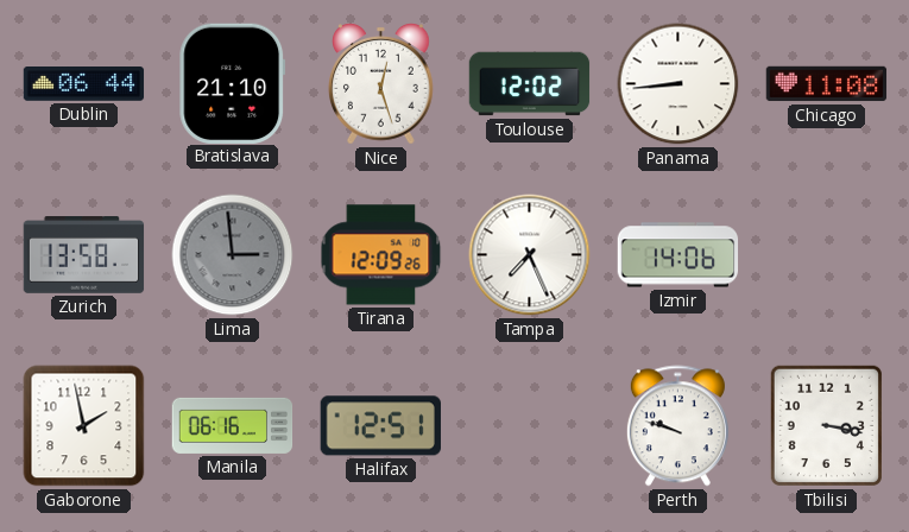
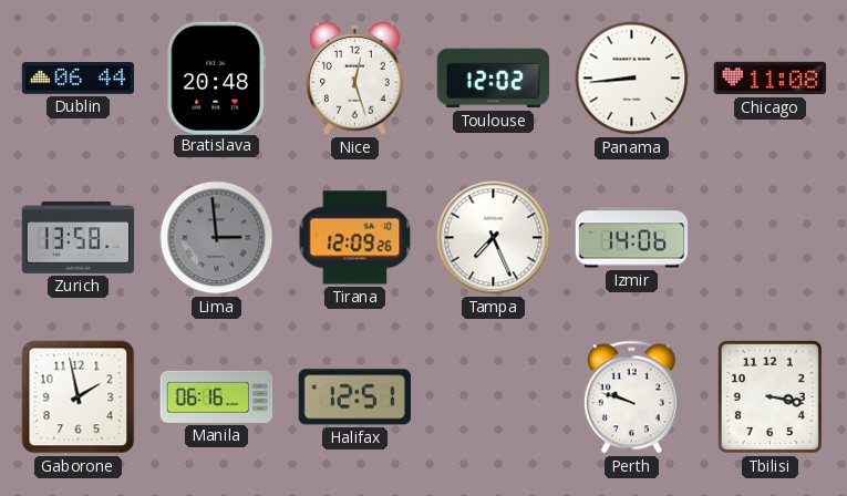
Bratislava: 21:10 -> 20:48 (217, 77)
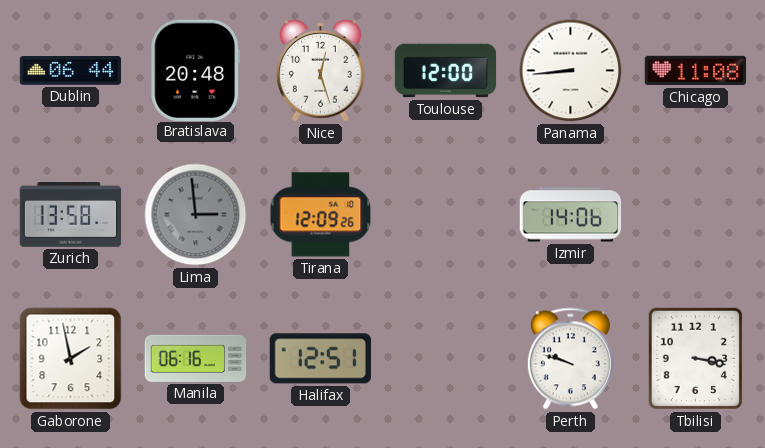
Toulouse: 12:02 -> 12:00 (446, 71)
Tampa: 7:26 -> none (494, 238)
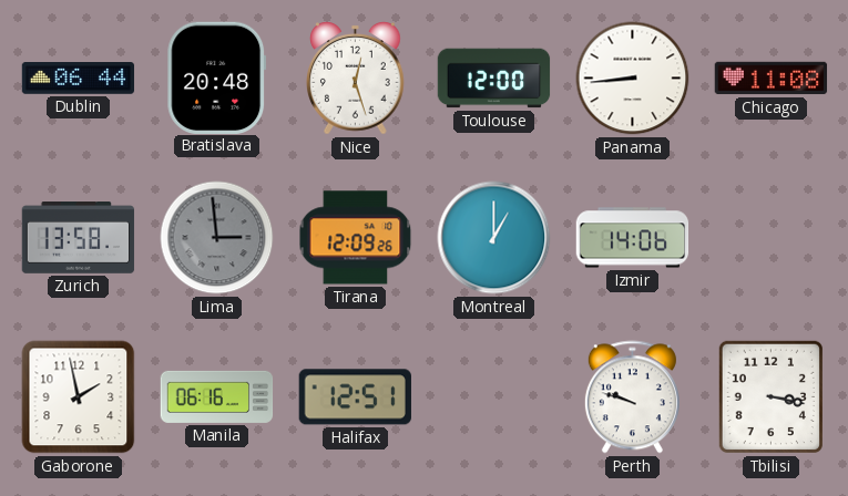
Montreal: none -> 1:00 (494, 238)
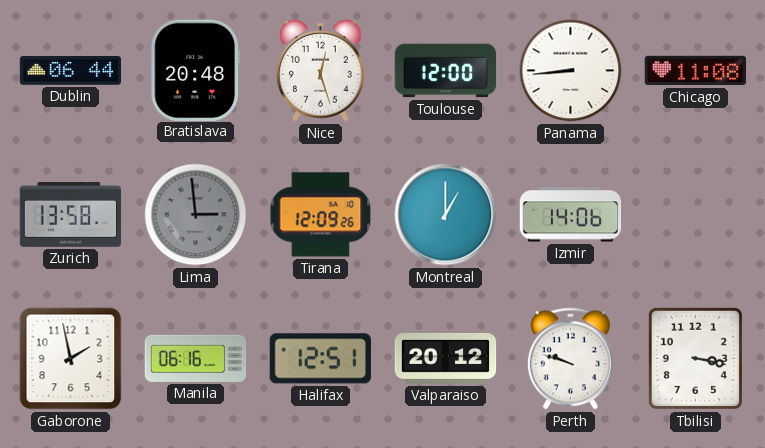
Valparaiso: none -> 20:12 (446, 358)
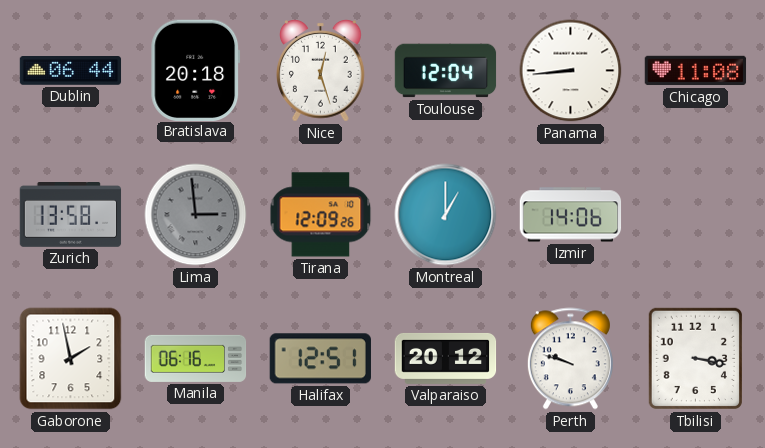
Bratislava: 20:48 -> 20:18 (196, 70)
Toulouse: 12:00 -> 12:04 (446, 71)
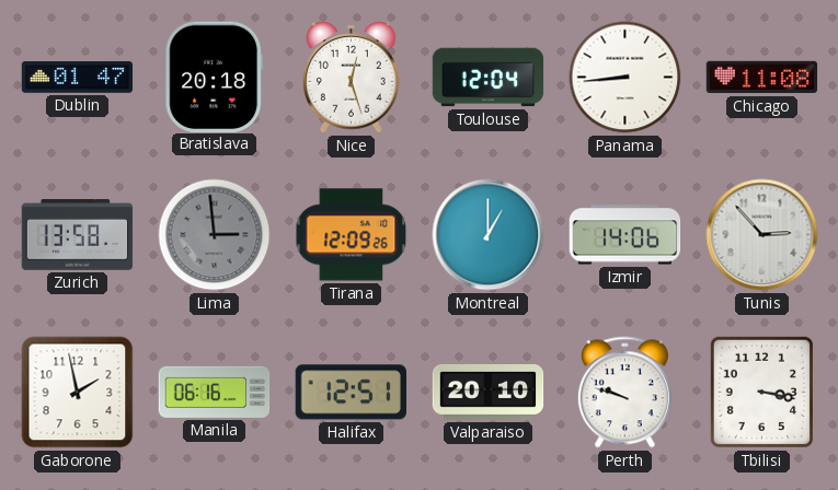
Dublin: 06:44 -> 01:47 (78, 78)
Tunis: none -> 2:53 (762, 235)
Valparaiso: 20:12 -> 20:10 (489, 392)
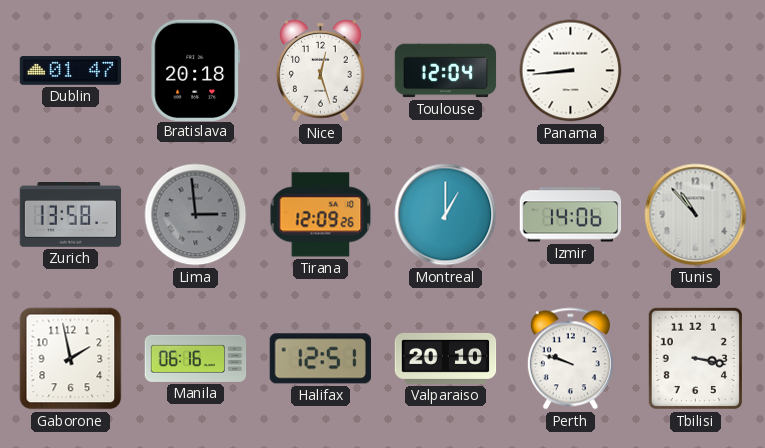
Chicago: 11:08 -> none (762, 78)
Tunis: 2:53 -> 10:53 (696, 215)
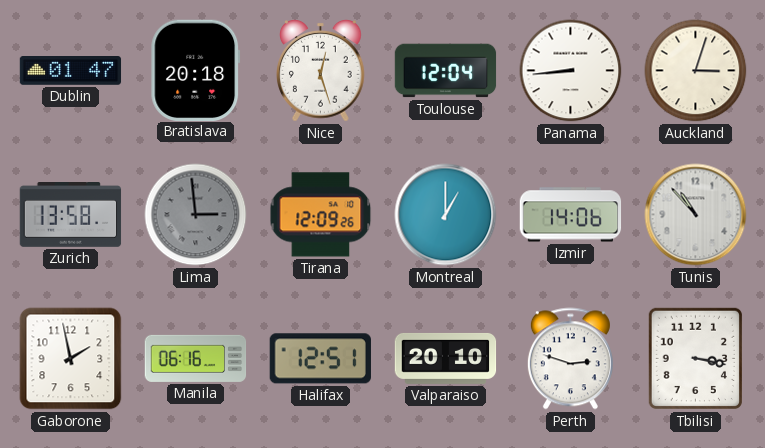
Auckland: none -> 3:03 (696, 71)
Perth: 9:48 -> 2:48 (570, 359)
